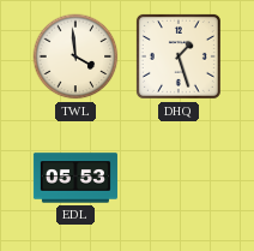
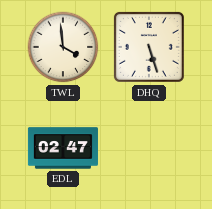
DHQ: 1:27 -> 5:27 (149, 47)
EDL: 05:53 -> 02:47 (63, 148)
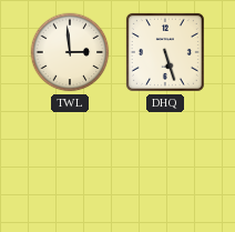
TWL: 3:59 -> 2:59 (70, 52)
EDL: 02:47 -> none (63, 148)
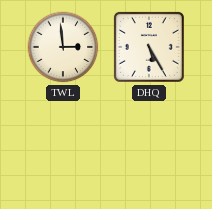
DHQ: 5:27 -> 5:25 (149, 47)
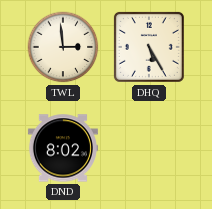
DND: none -> 8:02 (63, 148)
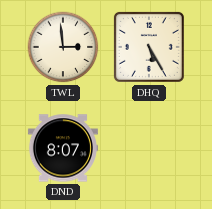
DND: 8:02 -> 8:07 (63, 148)
